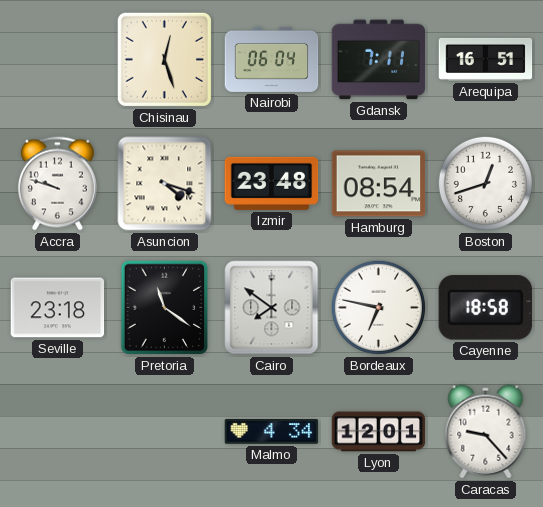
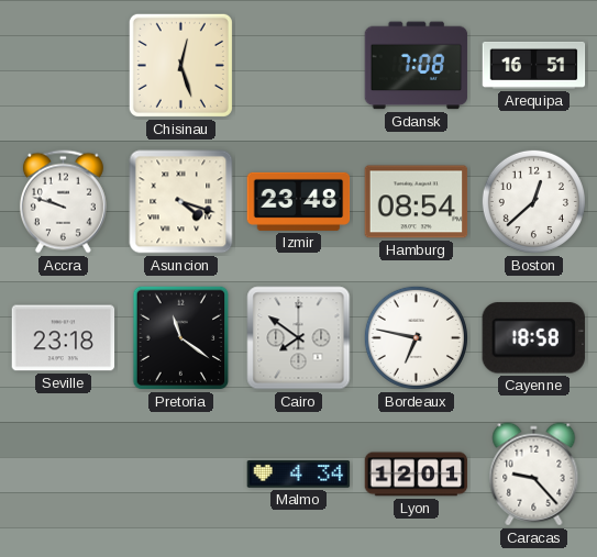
Nairobi: 06:04 -> none (272, 59)
Gdansk: 7:11 -> 7:08 (417, 66)
Boston: 12:42 -> 12:38 (533, 201)
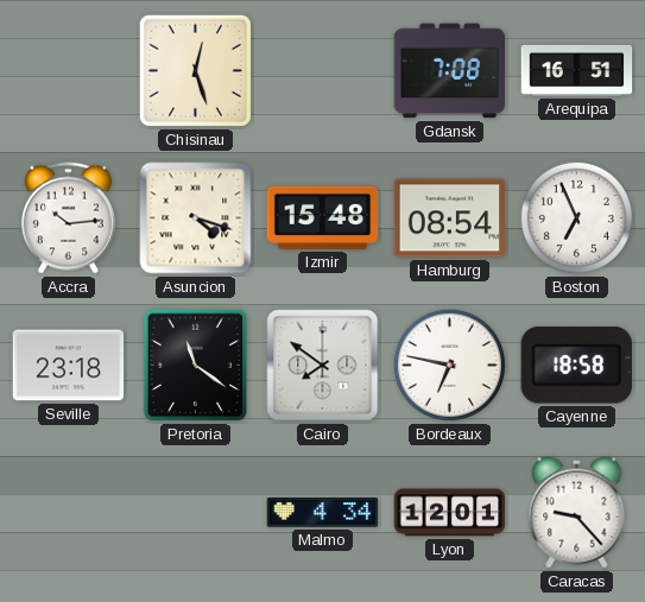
Accra: 9:48 -> 10:14 (68, 218)
Izmir: 23:48 -> 15:48 (323, 217)
Boston: 12:38 -> 6:56 (576, 217)
